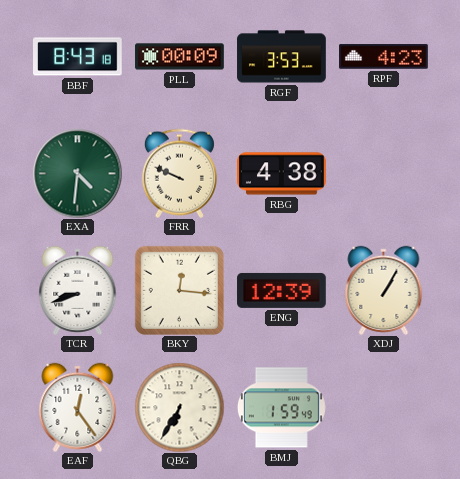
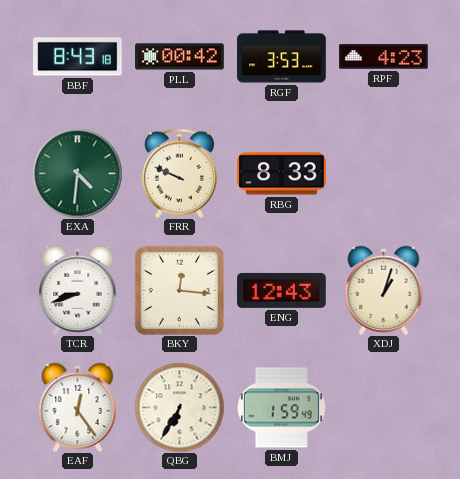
PLL: 00:09 -> 00:42 (180, 57)
RBG: 4:38 -> 8:33 (282, 174)
ENG: 12:39 -> 12:43 (282, 290)
XDJ: 1:05 -> 1:03 (384, 290)
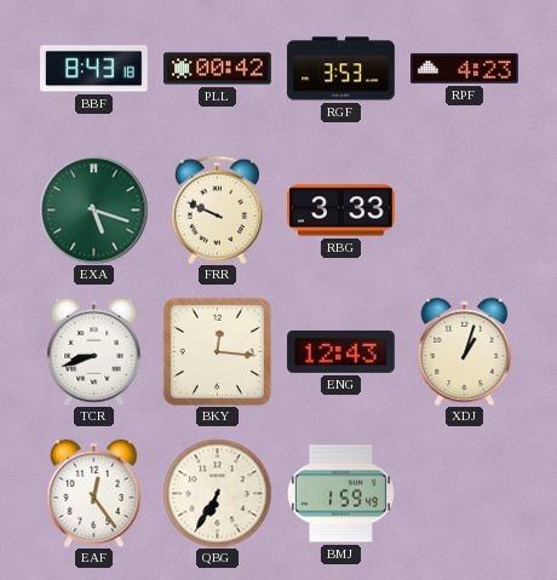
EXA: 4:31 -> 5:18 (93, 209)
RBG: 8:33 -> 3:33 (341, 211)
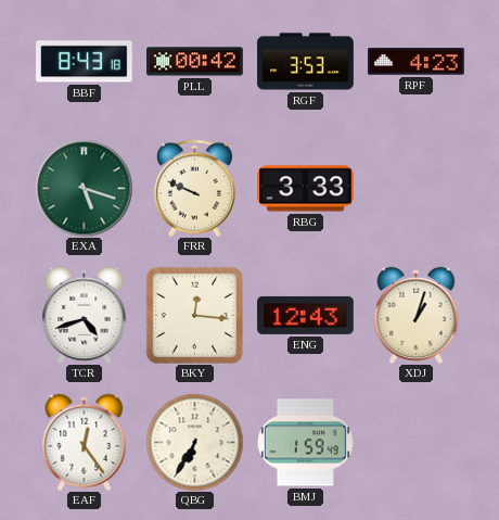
TCR: 8:42 -> 4:42 (85, 315)
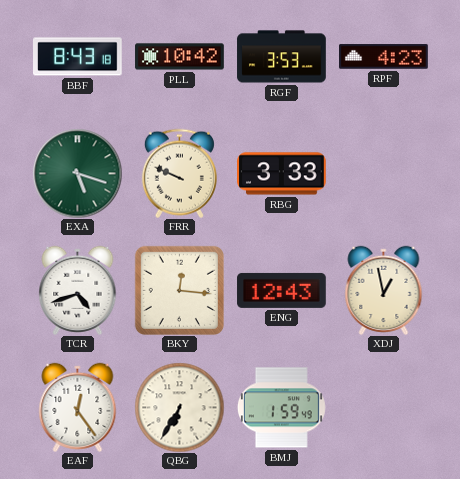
PLL: 00:42 -> 10:42 (180, 57)
XDJ: 1:03 -> 12:58 (384, 290)
